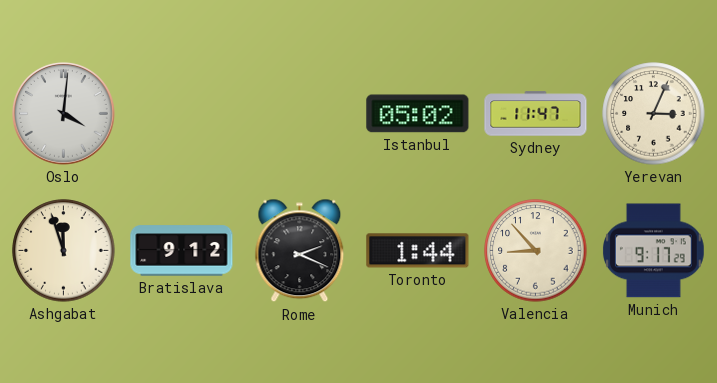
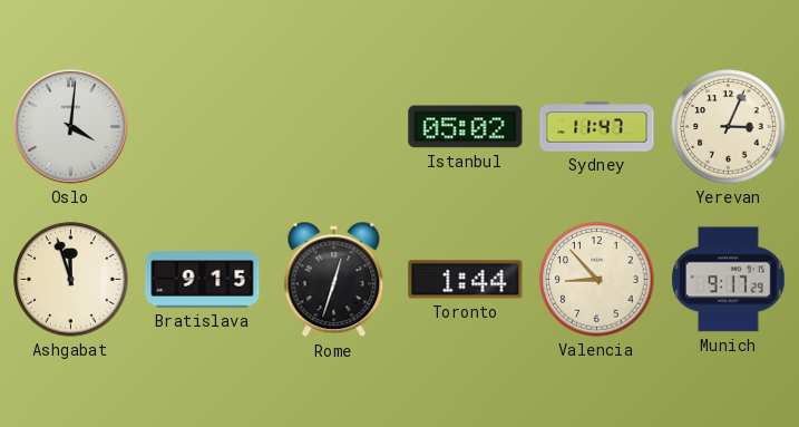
Bratislava: 9:12 -> 9:15 (203, 280)
Rome: 2:19 -> 12:33 (334, 280)
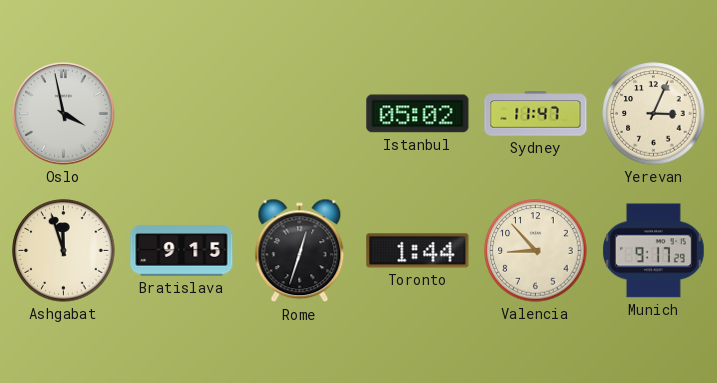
Oslo: 4:01 -> 3:58 (63, 113)
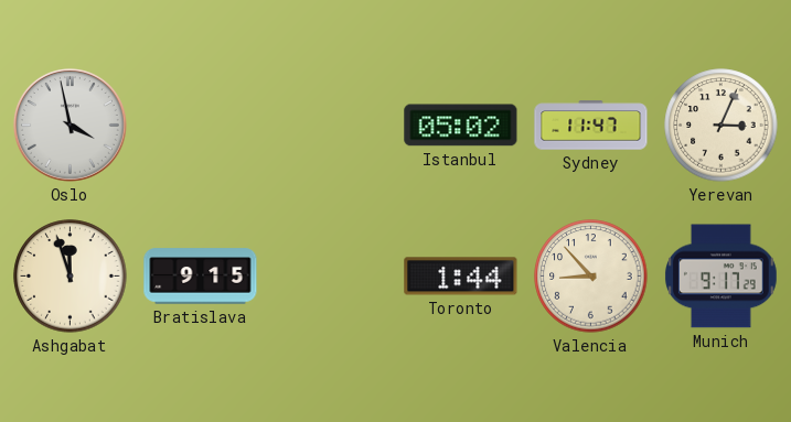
Rome: 12:33 -> none (300, 251)
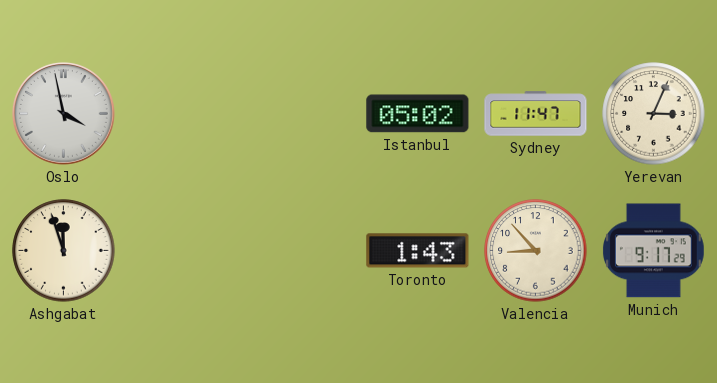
Bratislava: 9:15 -> none (201, 277)
Toronto: 1:44 -> 1:43 (418, 251)
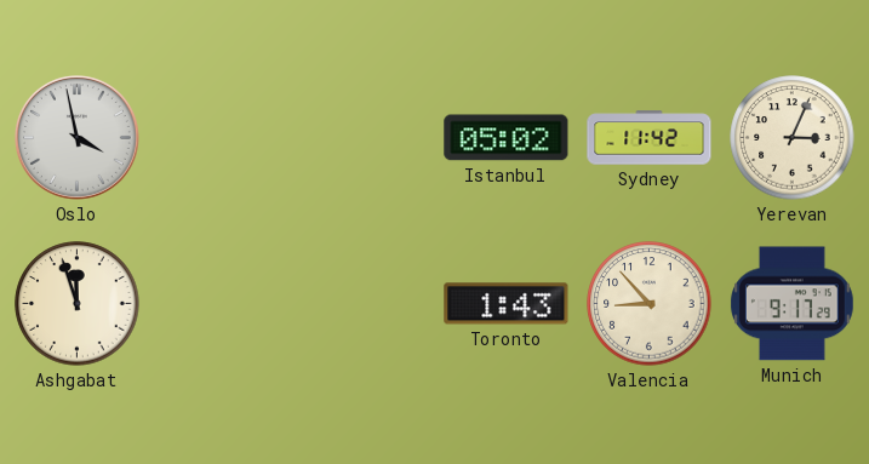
Sydney: 11:47 -> 11:42 (650, 138)
